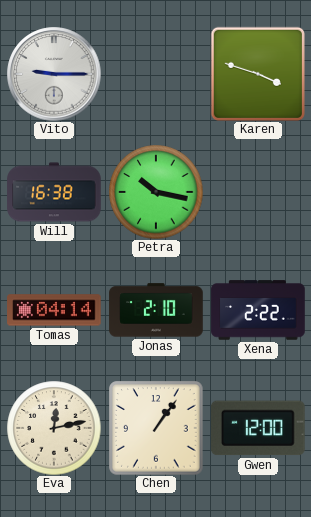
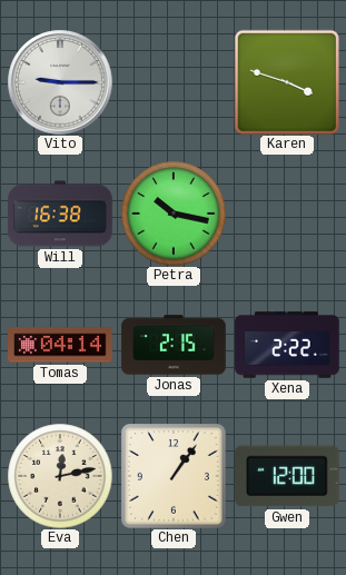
Jonas: 2:10 -> 2:15 (174, 345)
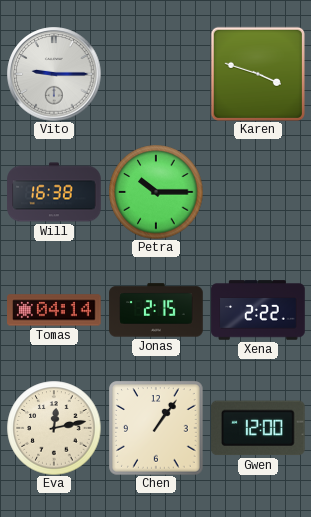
Petra: 10:17 -> 10:15 (156, 192)
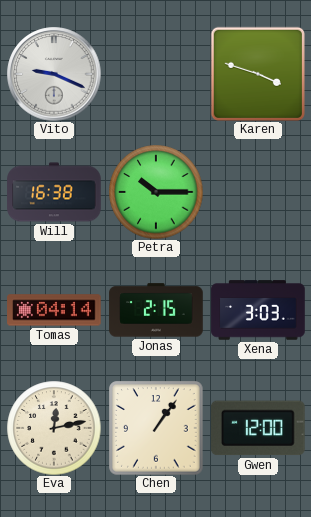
Vito: 9:15 -> 9:19 (54, 74)
Xena: 2:22 -> 3:03 (258, 310)
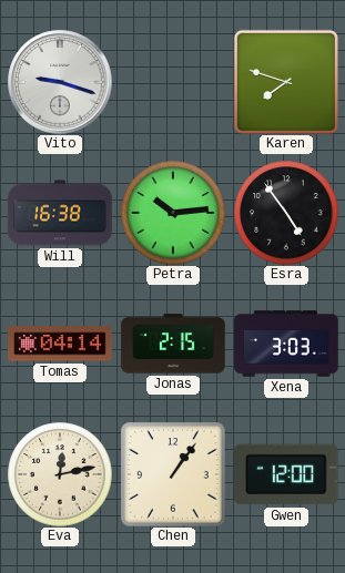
Vito: 9:19 -> 9:18 (60, 82)
Karen: 3:48 -> 7:48 (286, 82)
Petra: 10:15 -> 10:14 (173, 213)
Esra: none -> 4:54 (286, 213)
